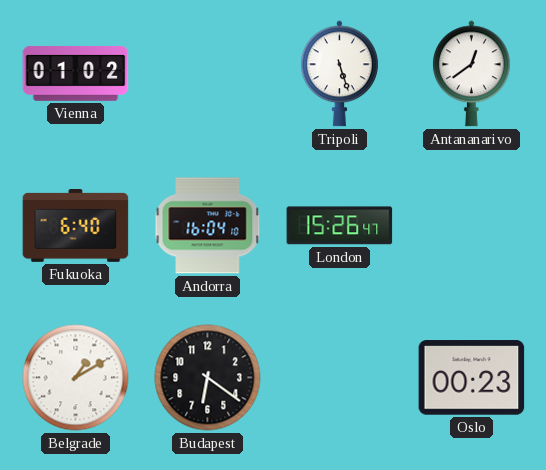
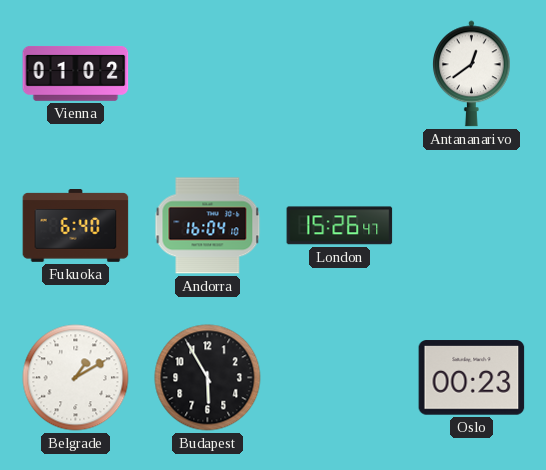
Tripoli: 5:27 -> none (340, 74)
Budapest: 6:21 -> 5:55 (208, 378)
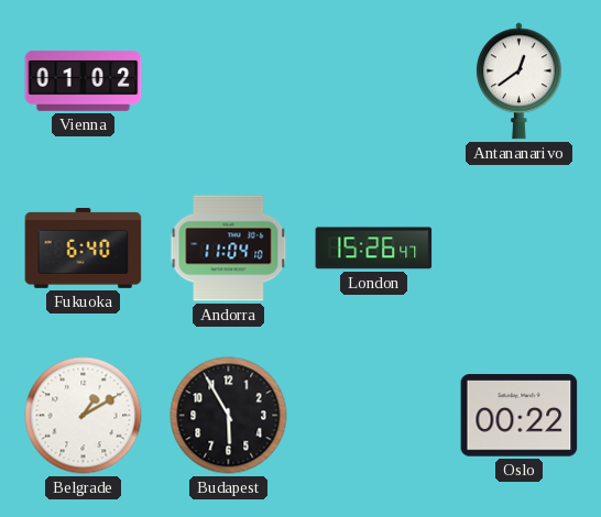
Andorra: 16:04 -> 11:04 (229, 249)
Oslo: 00:23 -> 00:22 (520, 416)
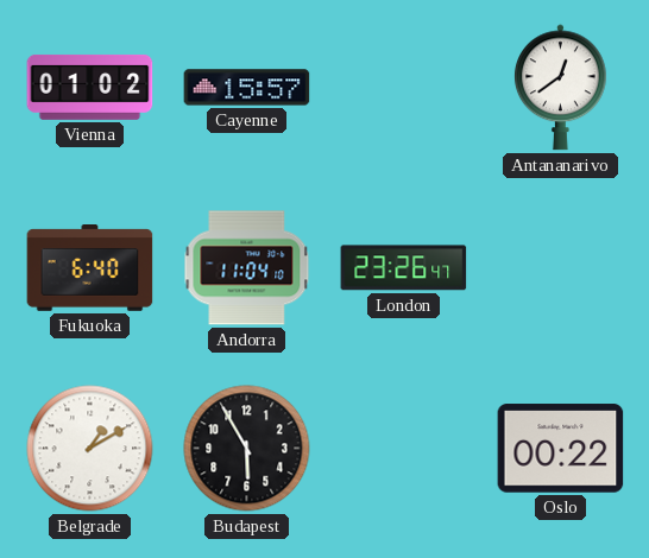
Cayenne: none -> 15:57 (247, 88)
London: 15:26 -> 23:26 (404, 268)
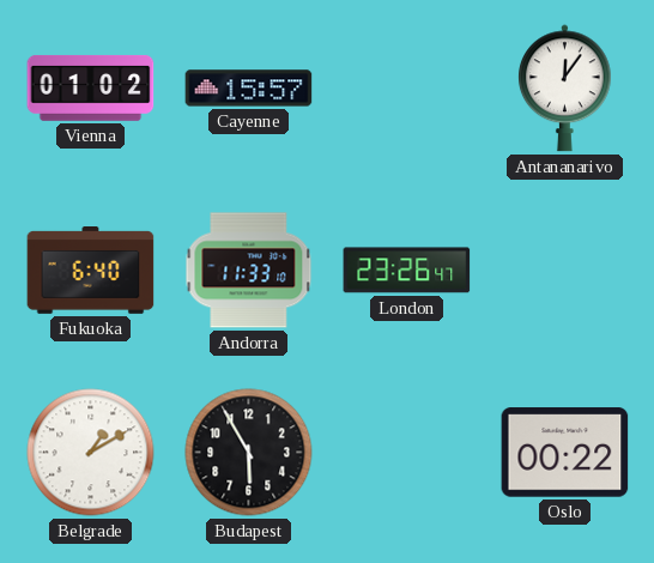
Antananarivo: 12:39 -> 12:06 (565, 89)
Andorra: 11:04 -> 11:33 (249, 271)
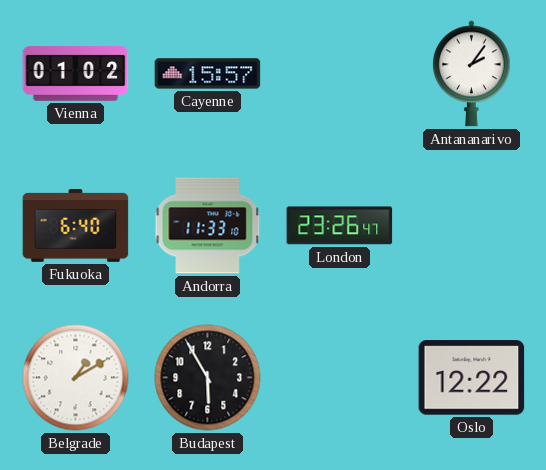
Antananarivo: 12:06 -> 2:06 (472, 74)
Oslo: 00:22 -> 12:22 (472, 378)
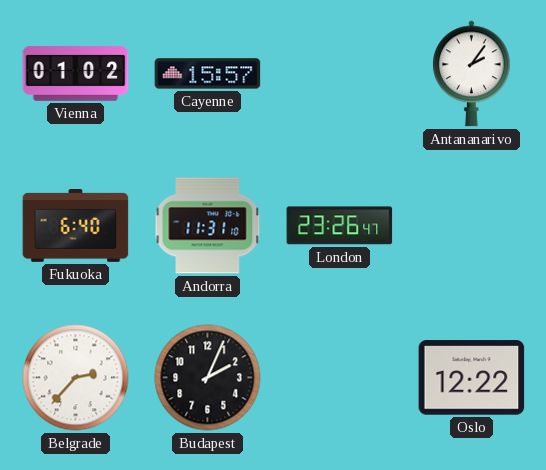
Andorra: 11:33 -> 11:31 (208, 226)
Belgrade: 1:10 -> 2:37 (76, 378)
Budapest: 5:55 -> 2:04 (208, 378)
